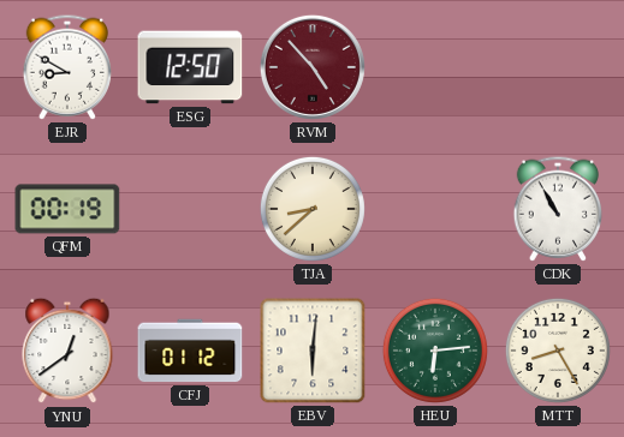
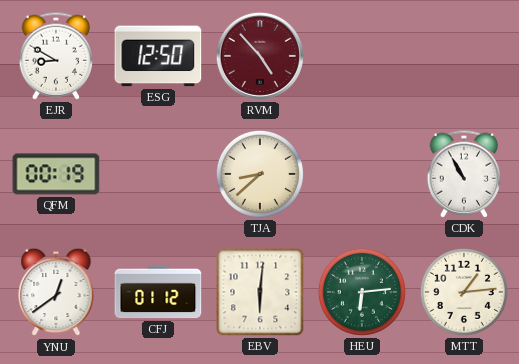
MTT: 8:25 -> 1:14 (464, 292)
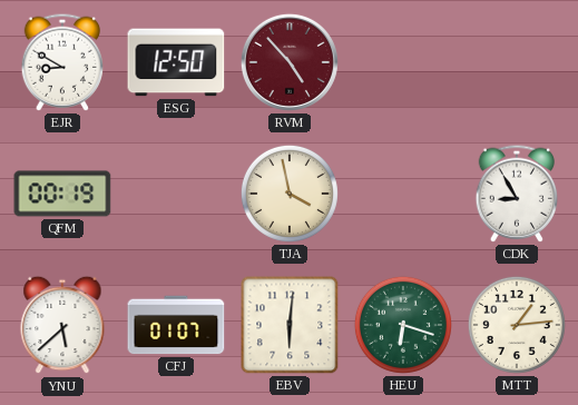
TJA: 8:38 -> 3:58 (290, 194)
CDK: 10:55 -> 8:55 (516, 194)
YNU: 12:39 -> 5:38 (62, 325)
CFJ: 01:12 -> 01:07 (176, 325)
HEU: 6:14 -> 6:18 (403, 325)
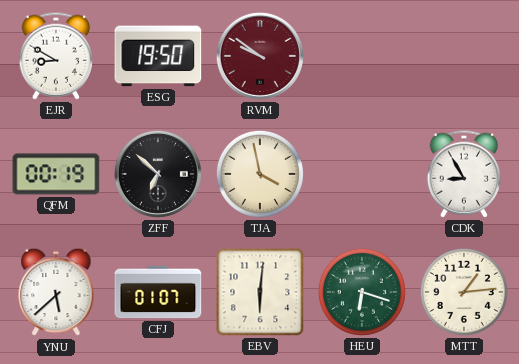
ESG: 12:50 -> 19:50 (158, 56)
RVM: 4:53 -> 9:51 (260, 56)
ZFF: none -> 6:52 (158, 174)
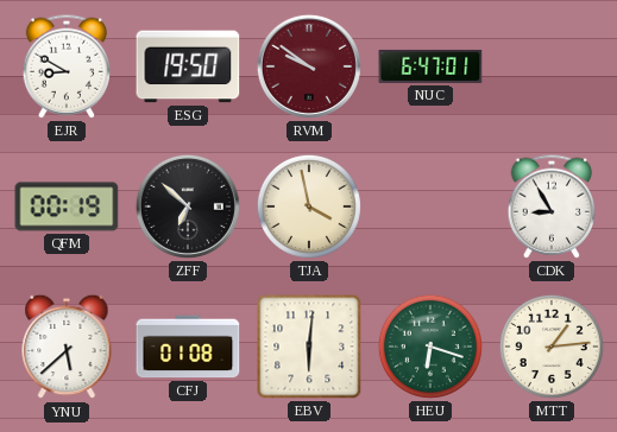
NUC: none -> 6:47 (430, 66)
CFJ: 01:07 -> 01:08 (188, 347)
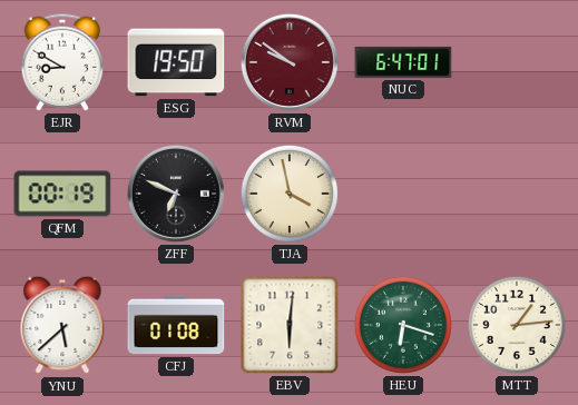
ZFF: 6:52 -> 6:49 (176, 194)
CDK: 8:55 -> none (550, 207)
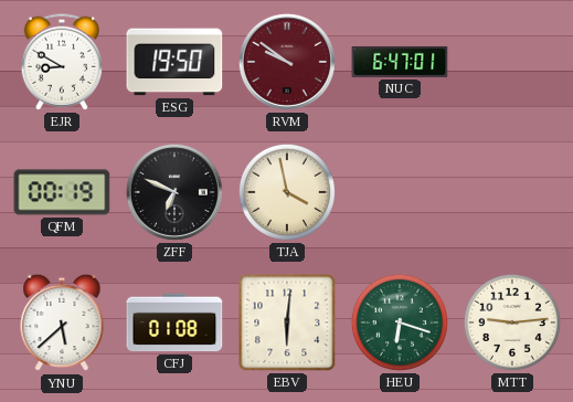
MTT: 1:14 -> 9:14 (512, 322)
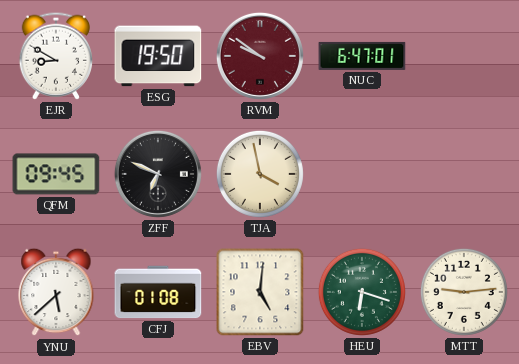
QFM: 00:19 -> 09:45 (56, 174)
EBV: 6:01 -> 5:01 (260, 292)
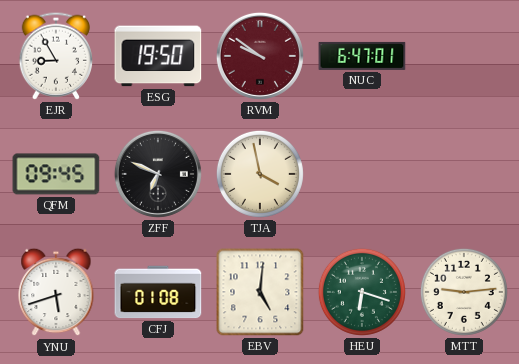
EJR: 8:50 -> 8:55 (55, 56)
YNU: 5:38 -> 5:42 (56, 292)
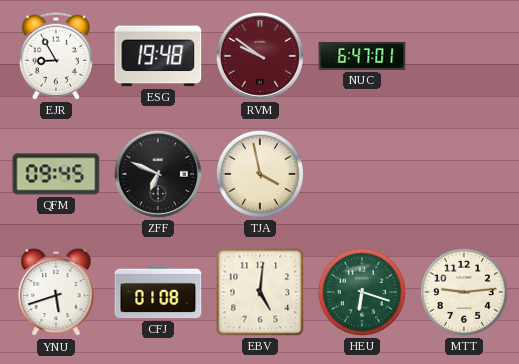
ESG: 19:50 -> 19:48 (158, 56)
